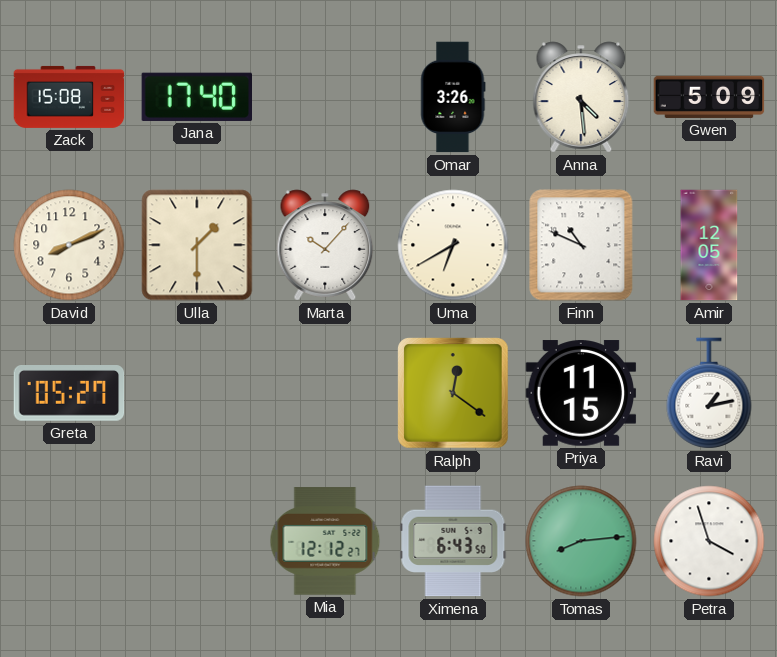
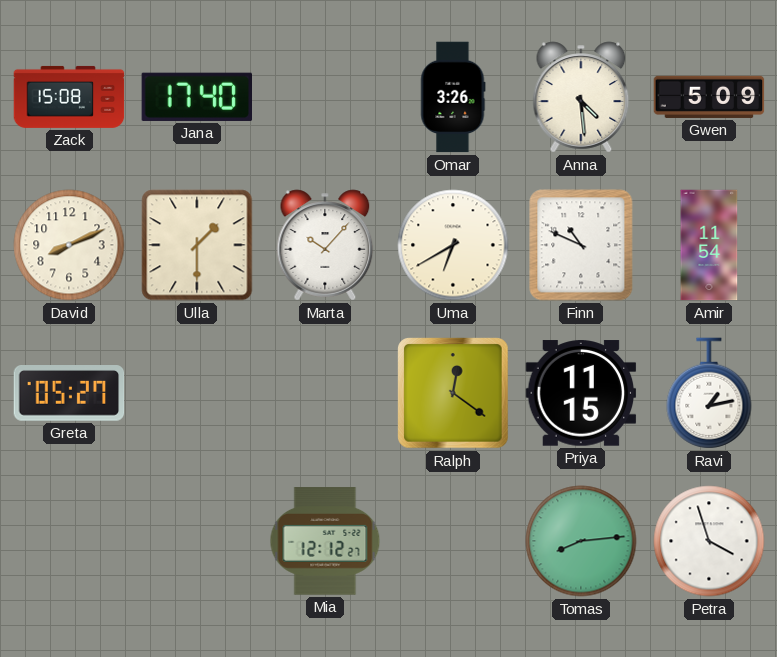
Amir: 12:05 -> 11:54 (709, 245)
Ximena: 6:43 -> none (453, 541)
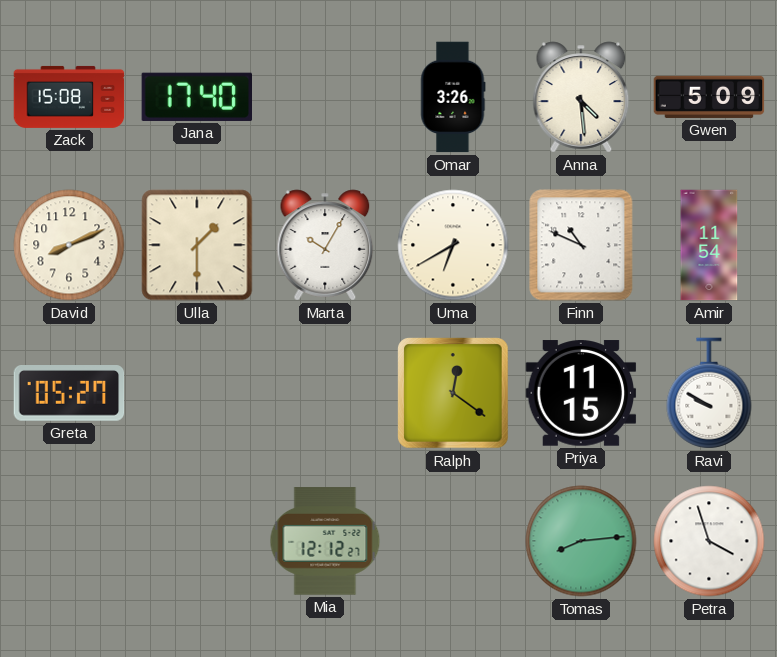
Marta: 10:07 -> 10:05 (325, 245)
Ravi: 1:13 -> 9:50 (709, 393)
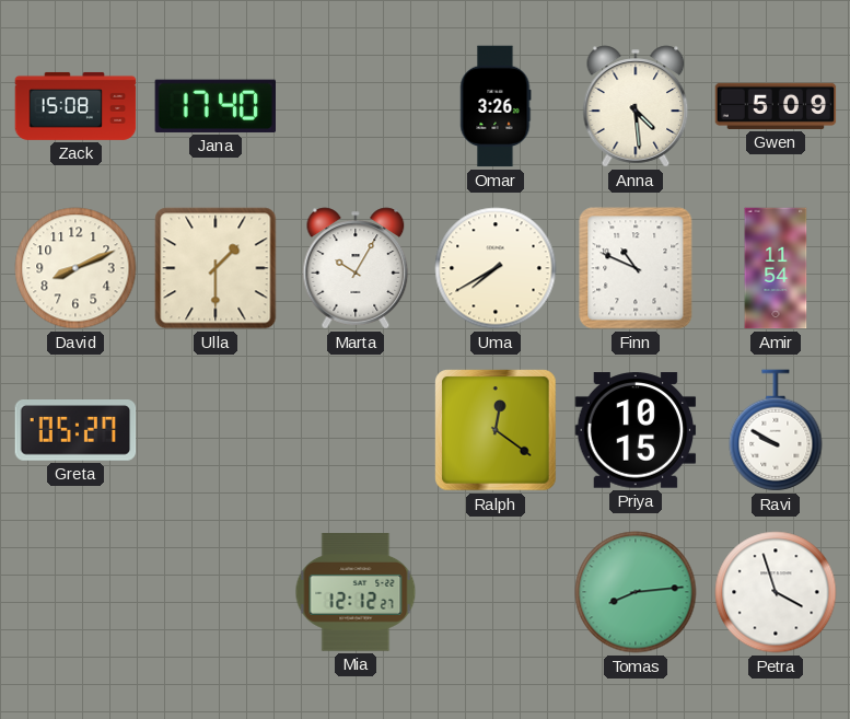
Uma: 6:40 -> 7:40 (496, 268)
Priya: 11:15 -> 10:15 (636, 430)
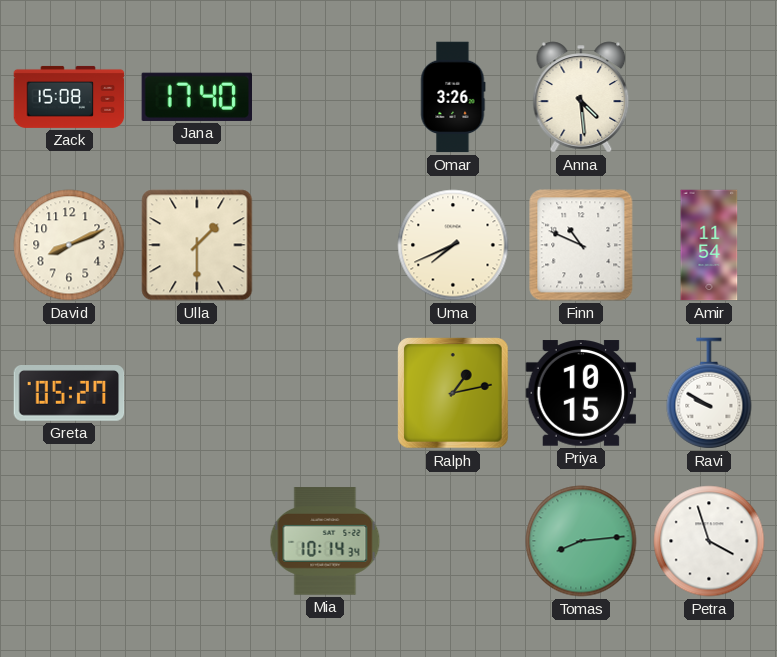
Gwen: 5:09 -> none (776, 106)
Marta: 10:05 -> none (356, 268)
Uma: 7:40 -> 7:41 (453, 245)
Ralph: 12:21 -> 1:13 (453, 393)
Mia: 12:12 -> 10:14 (325, 541)
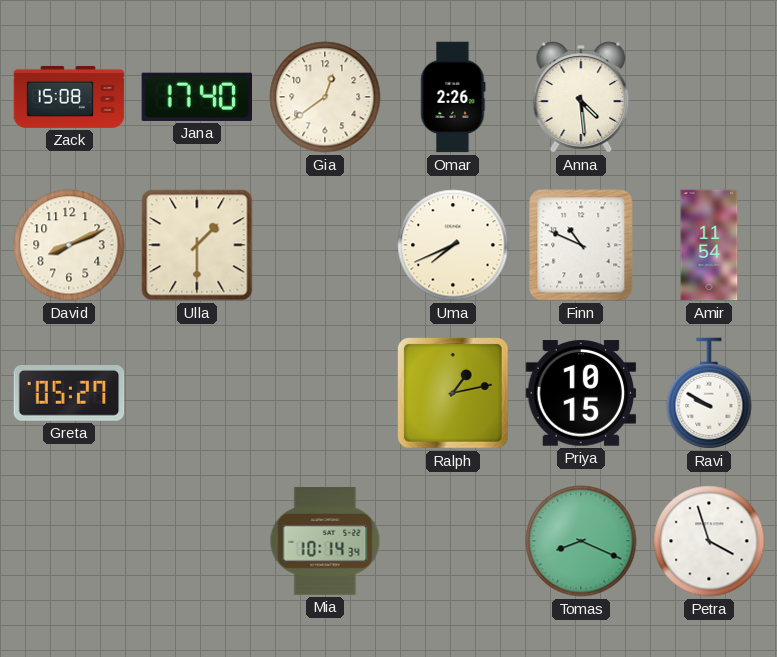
Gia: none -> 12:39 (325, 97)
Omar: 3:26 -> 2:26 (453, 97)
Tomas: 8:14 -> 8:19 (581, 541)
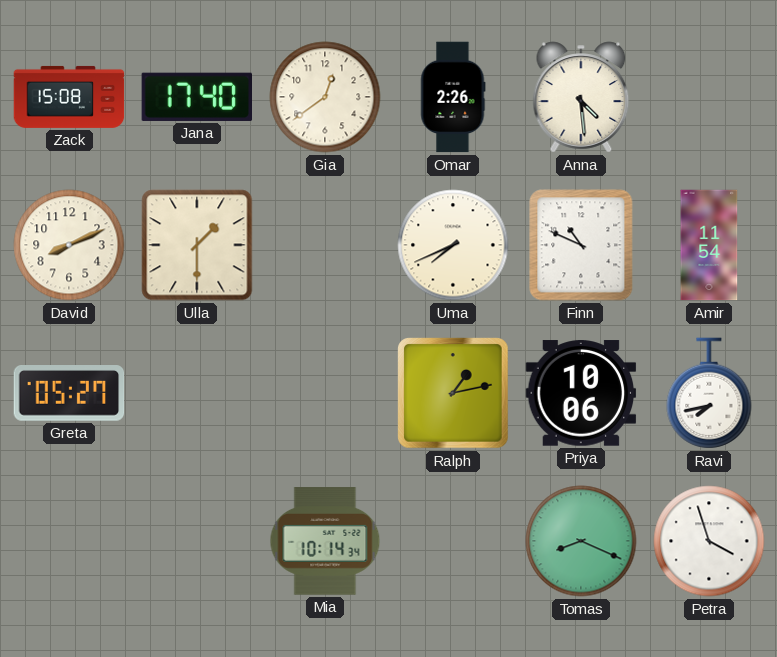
Priya: 10:15 -> 10:06 (581, 393)
Ravi: 9:50 -> 7:43 (709, 393)
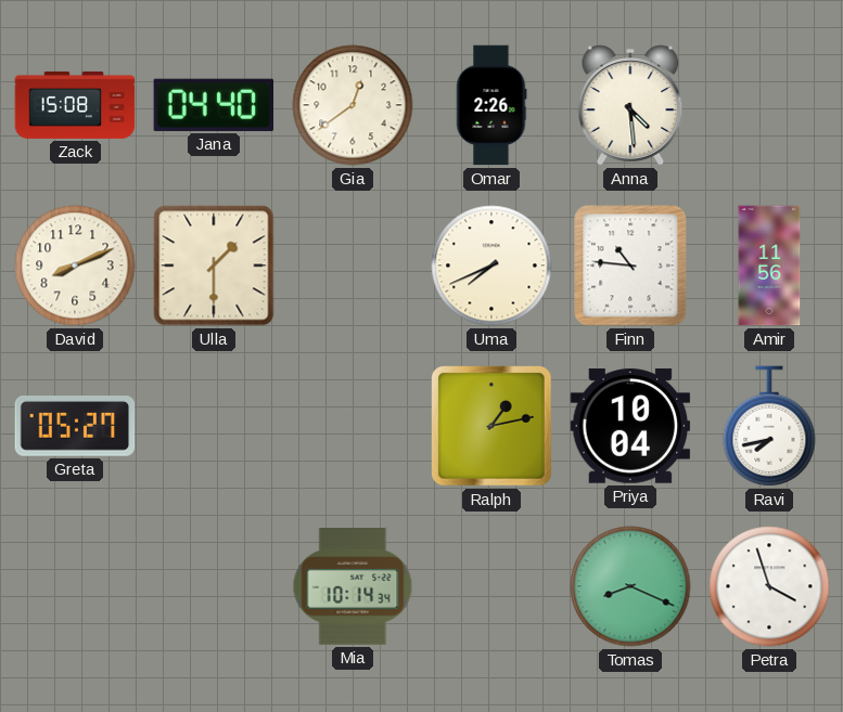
Jana: 17:40 -> 04:40 (214, 105)
Finn: 10:49 -> 10:46 (630, 266)
Amir: 11:54 -> 11:56 (769, 266)
Priya: 10:06 -> 10:04 (630, 426)
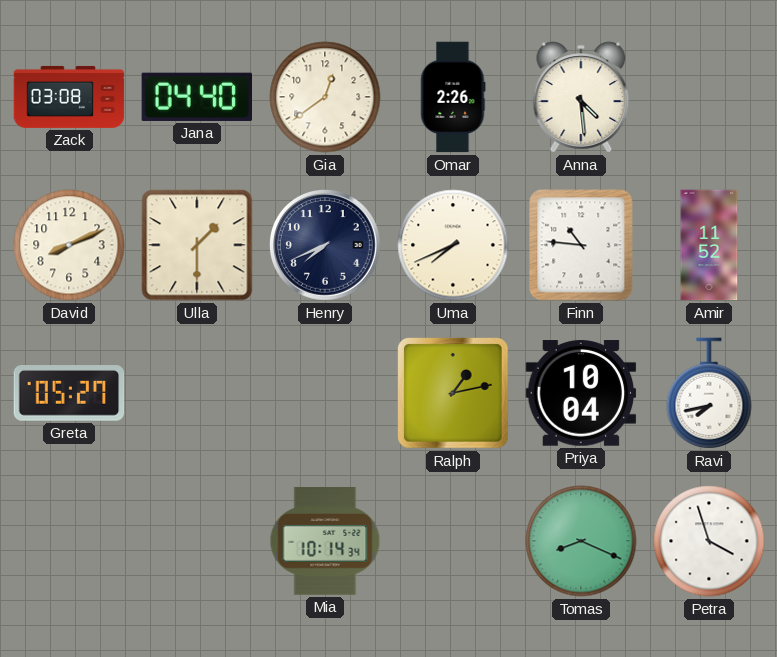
Zack: 15:08 -> 03:08 (69, 97)
Henry: none -> 7:41 (326, 246)
Amir: 11:56 -> 11:52 (709, 245)
